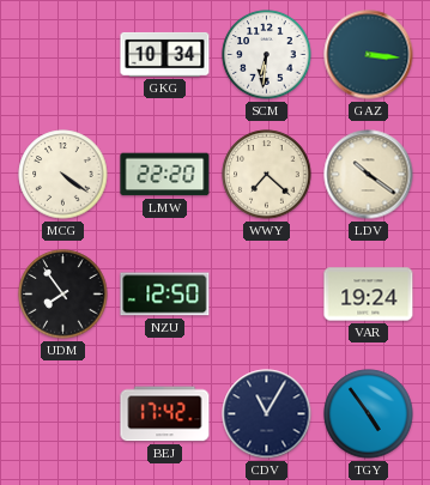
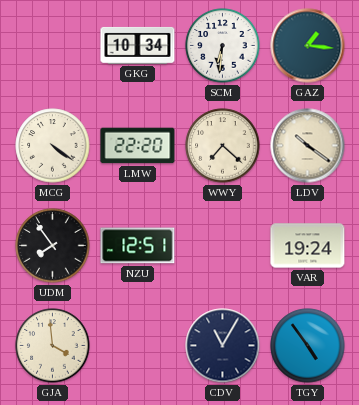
GAZ: 3:16 -> 1:16 (308, 46)
NZU: 12:50 -> 12:51 (138, 246)
GJA: none -> 3:59 (53, 346)
BEJ: 17:42 -> none (165, 414)
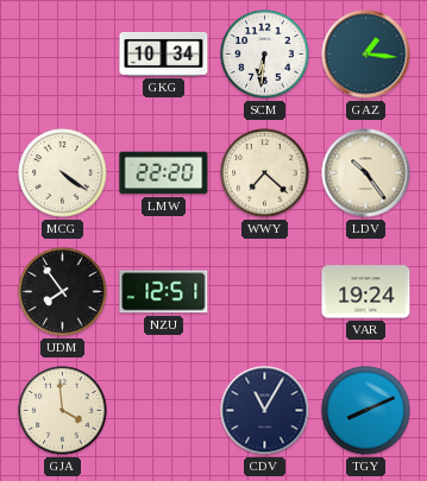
LDV: 10:21 -> 10:24 (366, 173)
TGY: 4:54 -> 8:11 (366, 411)
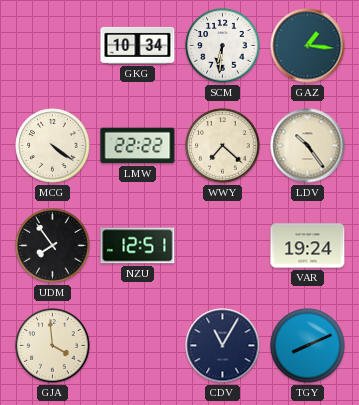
LMW: 22:20 -> 22:22 (138, 146)
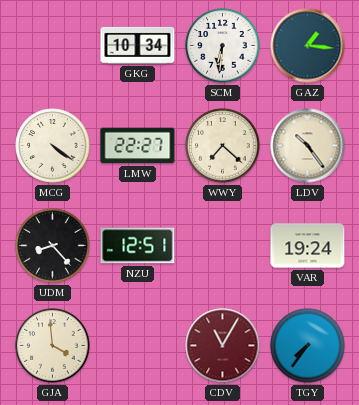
LMW: 22:22 -> 22:27 (138, 146)
UDM: 7:54 -> 8:23 (53, 246)
CDV dial: navy -> burgundy (223, 346)
TGY: 8:11 -> 7:36 (308, 346)
